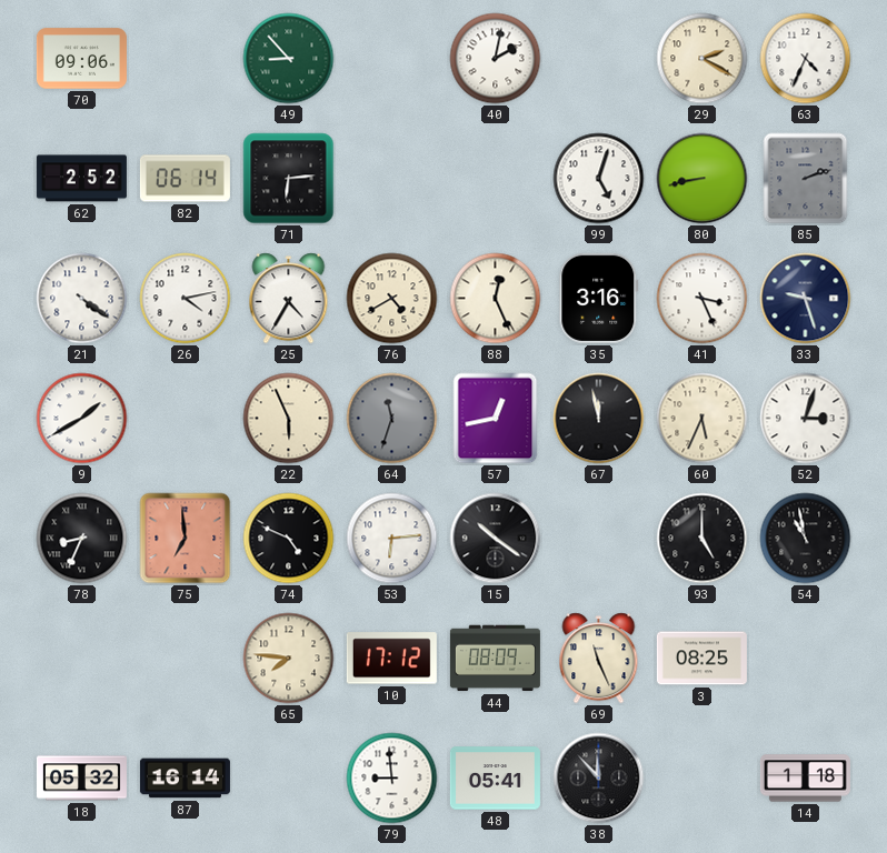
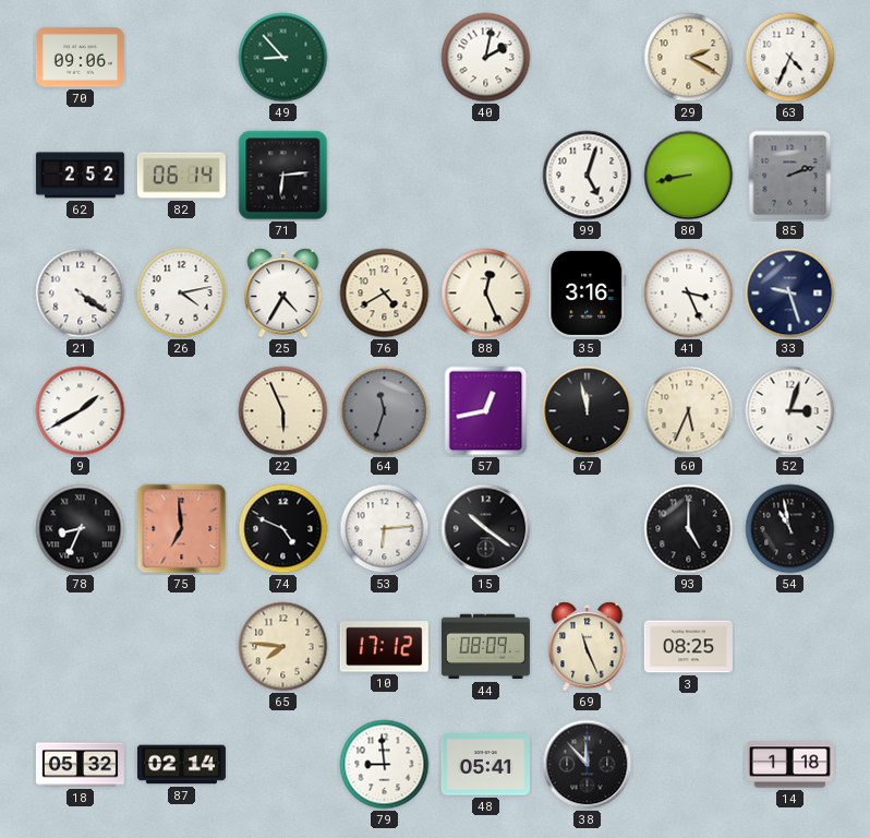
87: 16:14 -> 02:14 (181, 765)
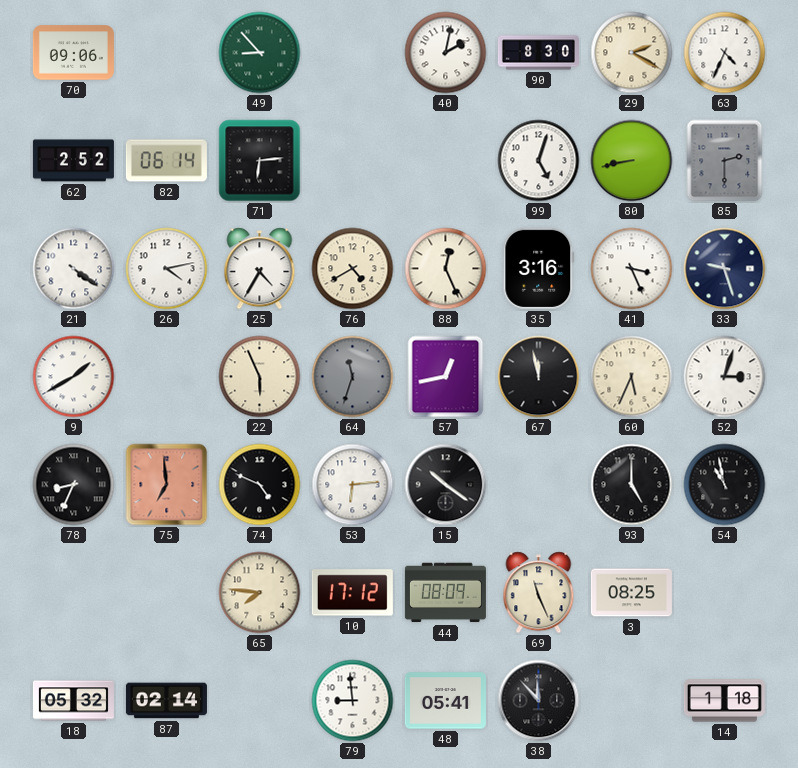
90: none -> 8:30 (538, 53)
85: 2:12 -> 2:30 (725, 161)
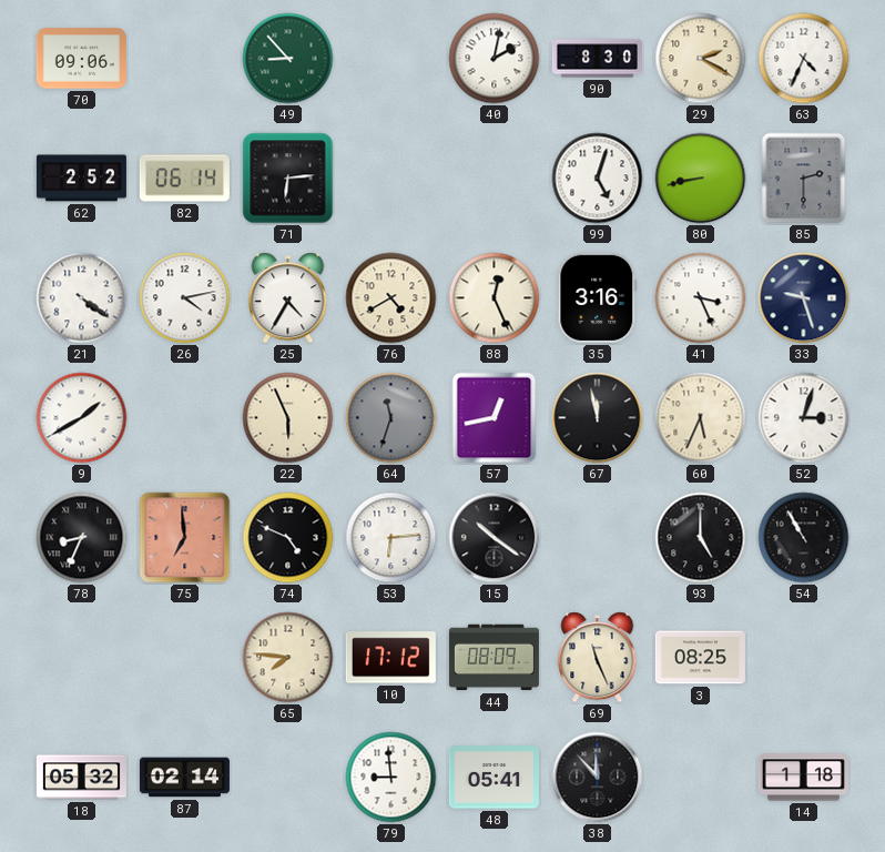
54: 10:58 -> 10:55 (804, 538)
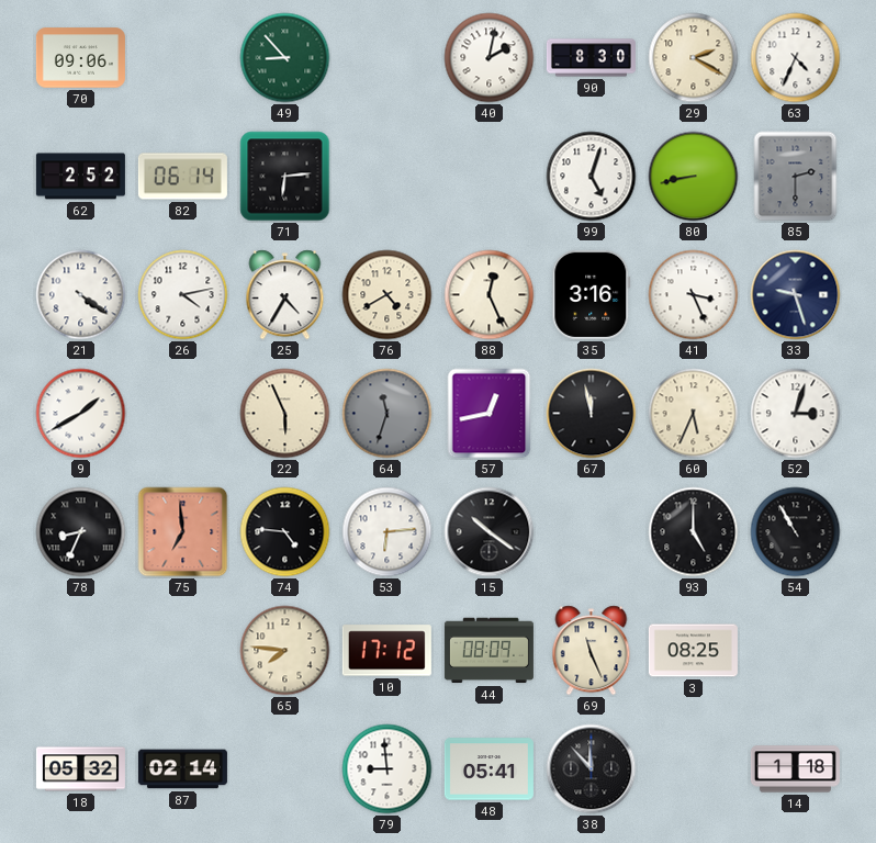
74: 4:49 -> 4:46 (285, 532)
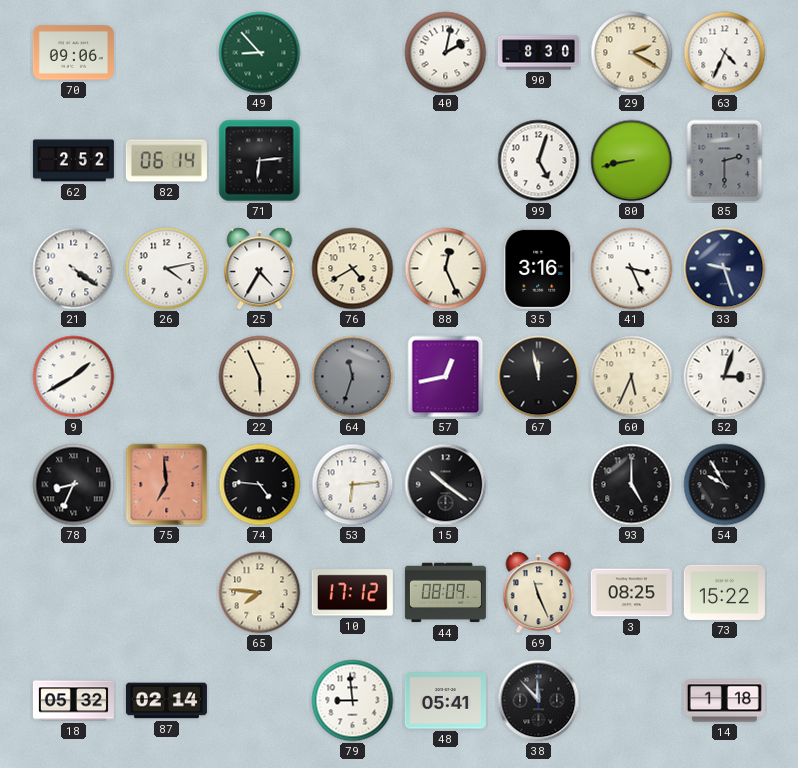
54: 10:55 -> 9:55 (725, 485)
73: none -> 15:22 (724, 592)
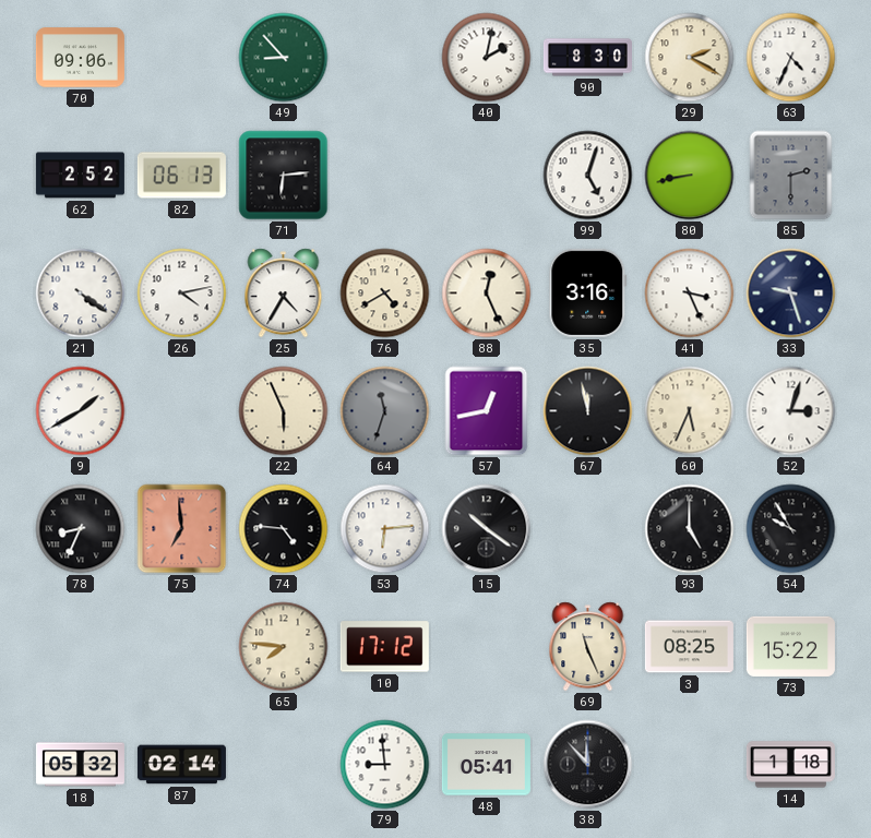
82: 06:14 -> 06:13 (181, 176)
44: 08:09 -> none (445, 593)
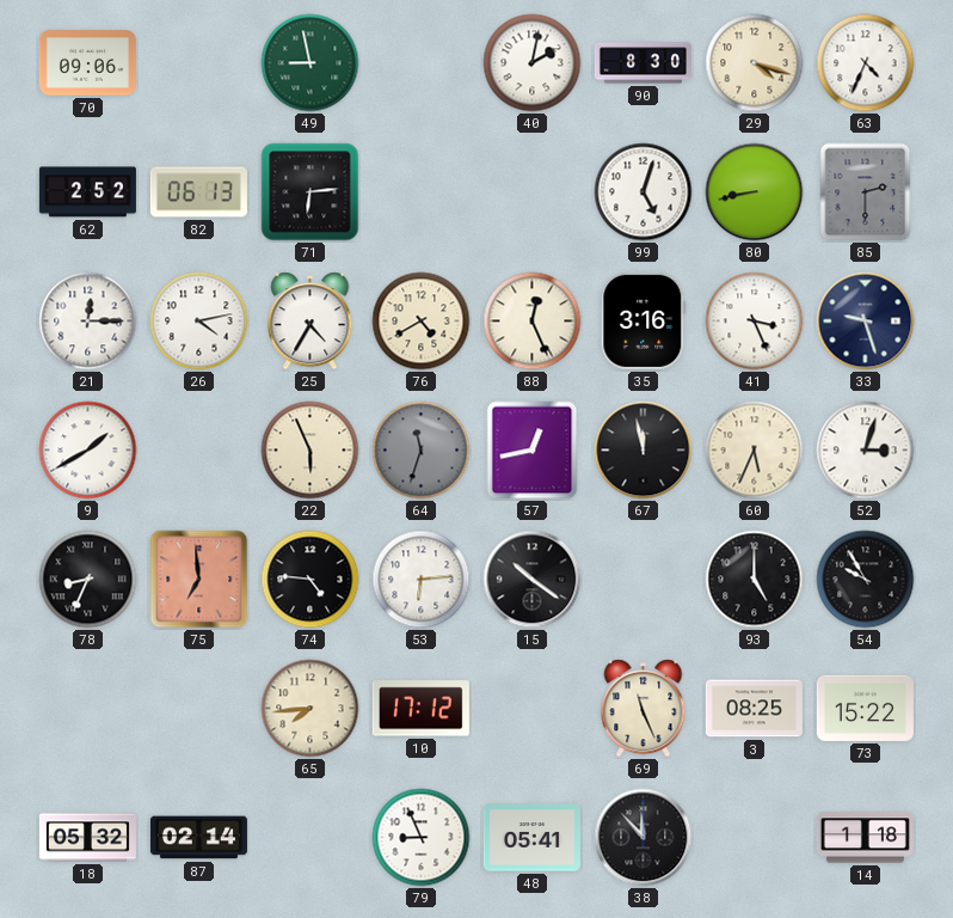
49: 8:53 -> 8:58 (311, 63)
29: 2:20 -> 4:18 (755, 63)
21: 4:21 -> 12:15 (88, 322)
65: 7:46 -> 7:44 (311, 709)
79: 8:59 -> 8:56 (422, 838)
